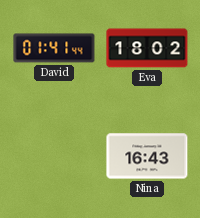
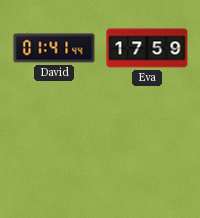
Eva: 18:02 -> 17:59 (147, 48)
Nina: 16:43 -> none (147, 156)
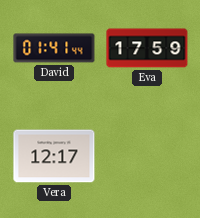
Vera: none -> 12:17 (54, 156)
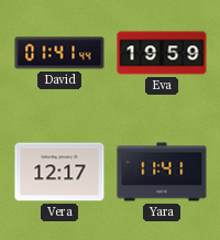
Eva: 17:59 -> 19:59 (162, 53)
Yara: none -> 11:41 (162, 172)
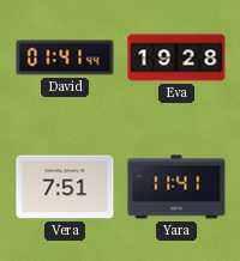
Eva: 19:59 -> 19:28 (176, 57)
Vera: 12:17 -> 7:51 (65, 187)
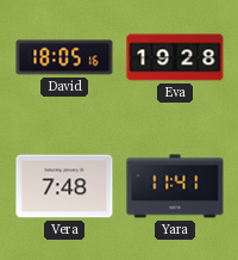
David: 01:41 -> 18:05 (64, 57)
Vera: 7:51 -> 7:48 (64, 186)
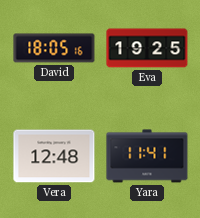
Eva: 19:28 -> 19:25 (147, 48)
Vera: 7:48 -> 12:48 (54, 156)
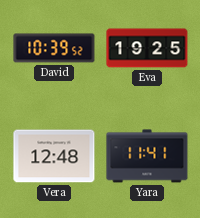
David: 18:05 -> 10:39 (54, 48)
